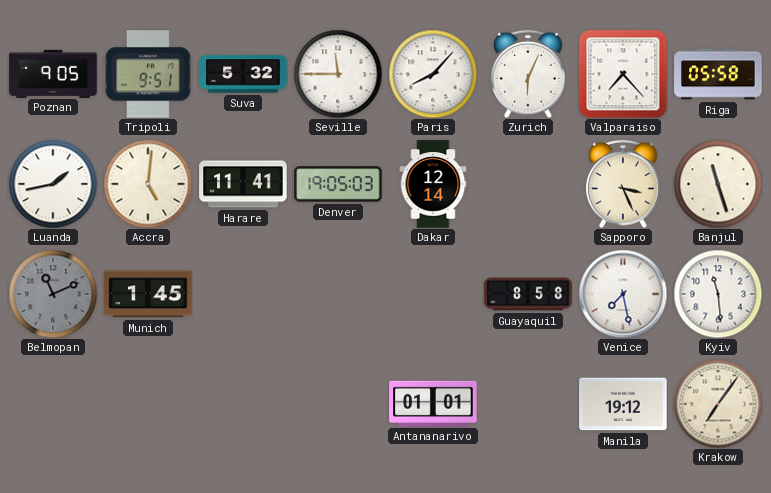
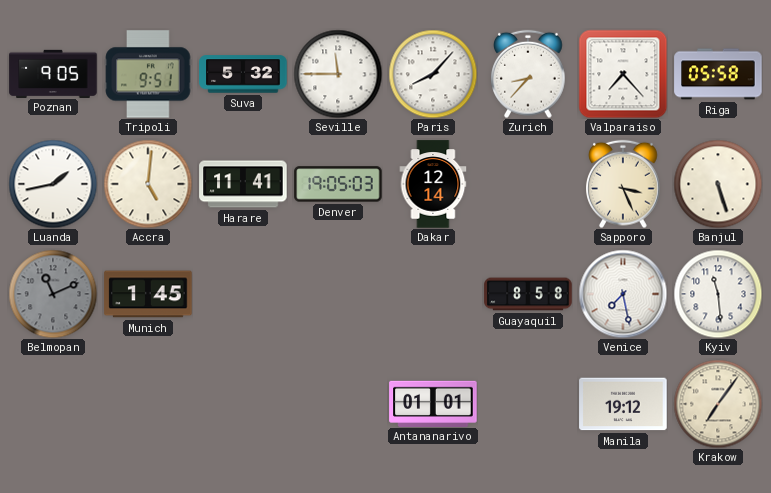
Zurich: 6:04 -> 8:37 (528, 74)
Banjul: 11:27 -> 5:27 (718, 184)
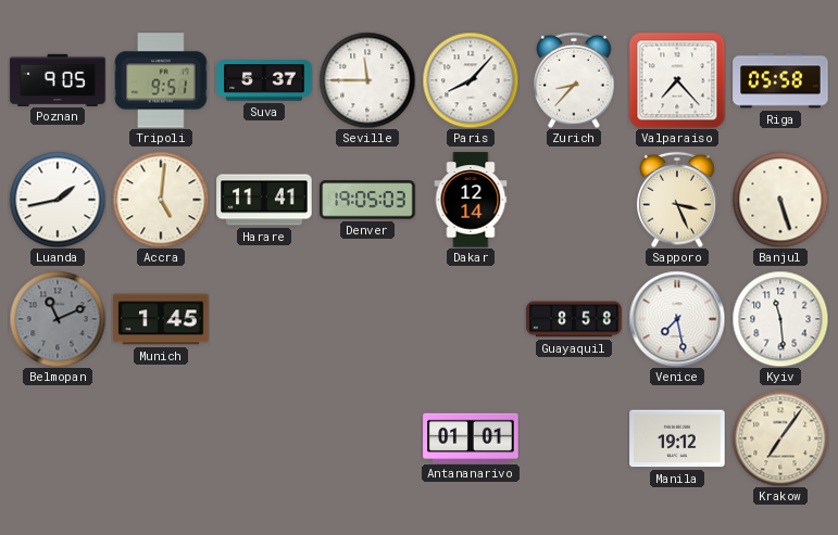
Suva: 5:32 -> 5:37 (264, 80)
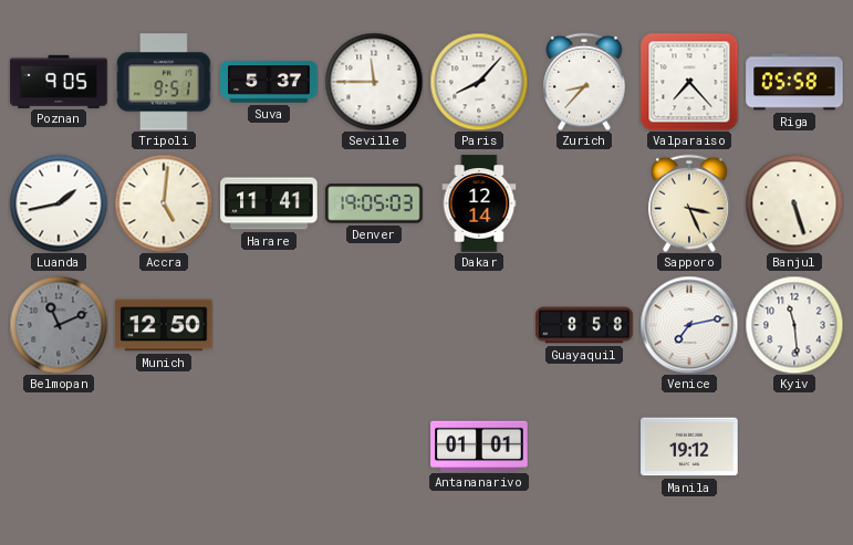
Munich: 1:45 -> 12:50 (164, 325)
Venice: 7:28 -> 7:13 (689, 325)
Krakow: 7:06 -> none (780, 438)
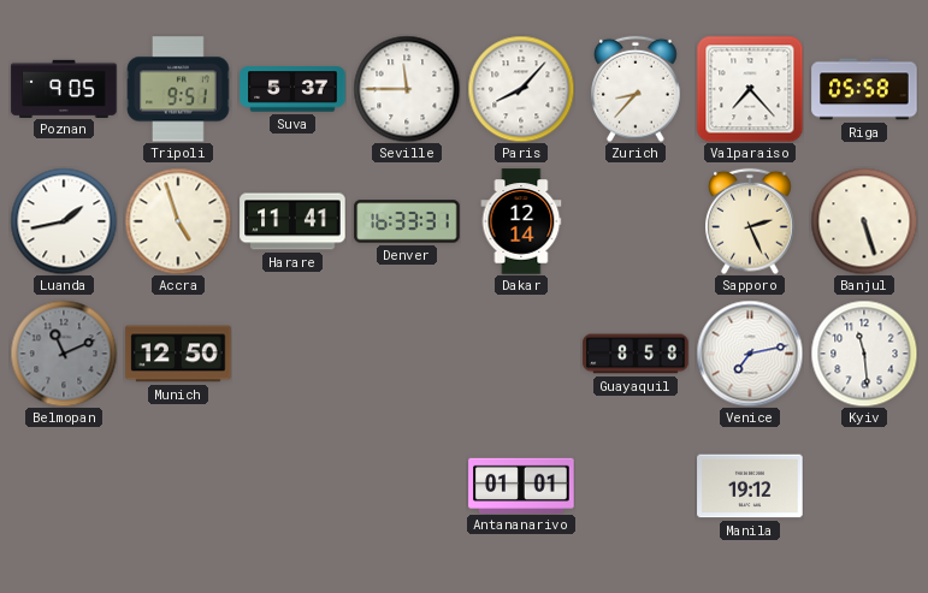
Accra: 5:01 -> 4:57 (178, 221)
Denver: 19:05 -> 16:33 (407, 221)
Sapporo: 3:26 -> 2:26 (750, 221)
